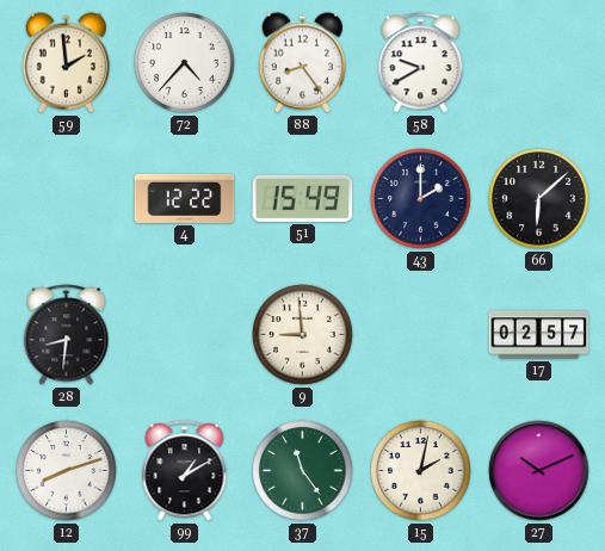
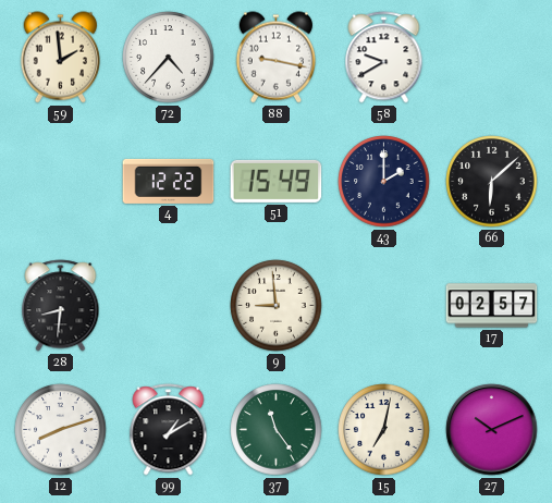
88: 8:24 -> 9:17 (275, 58)
15: 2:02 -> 7:02 (384, 430)
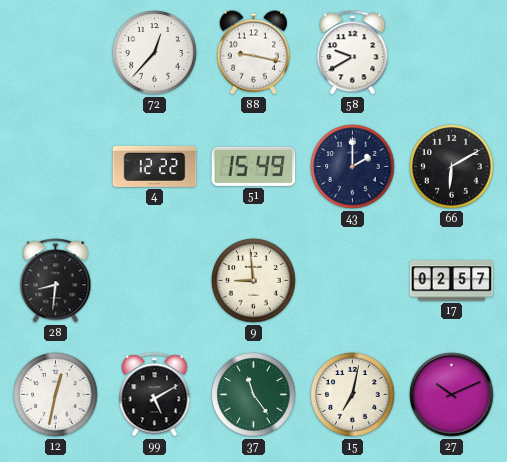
59: 1:59 -> none (60, 58)
72: 4:37 -> 12:37 (155, 53)
66: 6:08 -> 6:10 (452, 167)
12: 8:12 -> 12:32 (56, 395)
99: 1:10 -> 5:10 (155, 395)
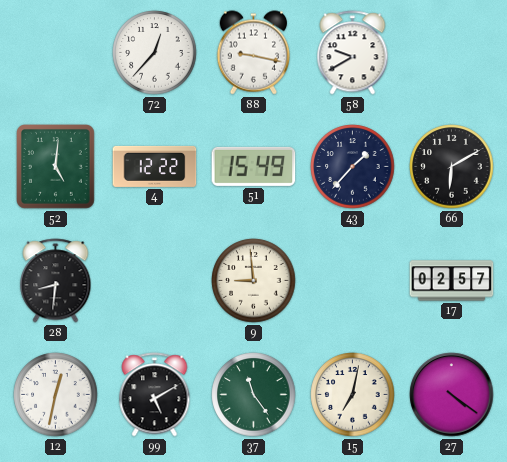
52: none -> 5:01 (56, 167)
43: 2:00 -> 1:37 (353, 167)
27: 10:11 -> 4:21 (452, 395)
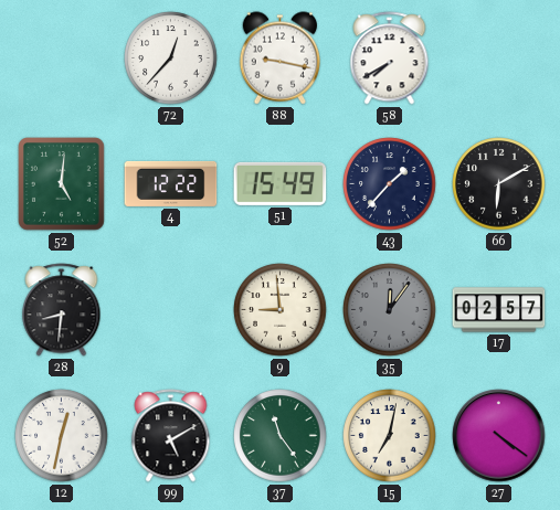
58: 9:40 -> 7:40 (390, 59)
35: none -> 12:06 (390, 310)
